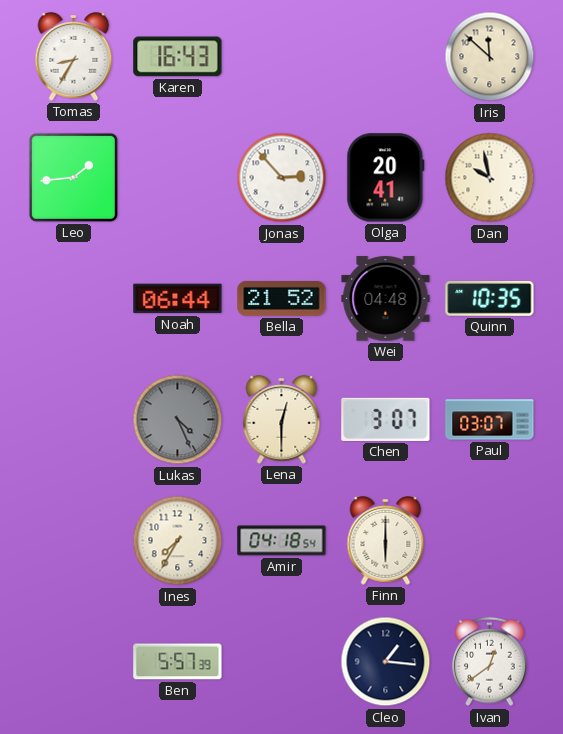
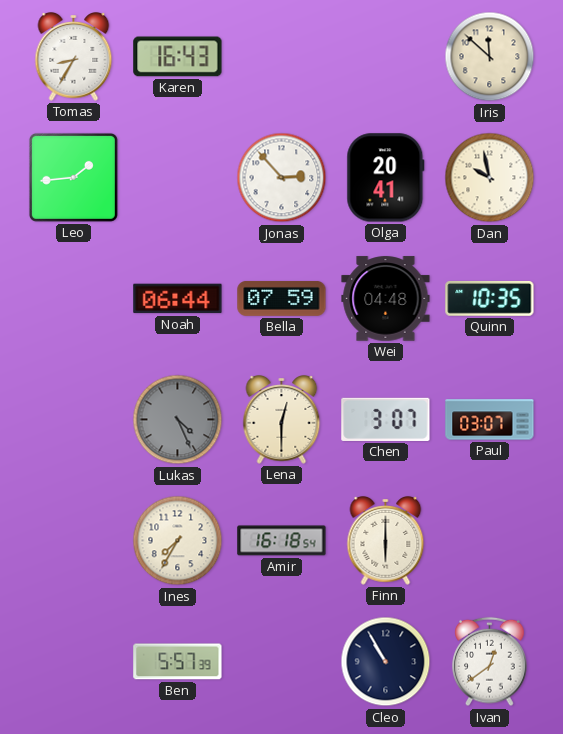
Bella: 21:52 -> 07:59 (282, 298)
Amir: 04:18 -> 16:18 (282, 541)
Cleo: 1:16 -> 10:55 (386, 662)
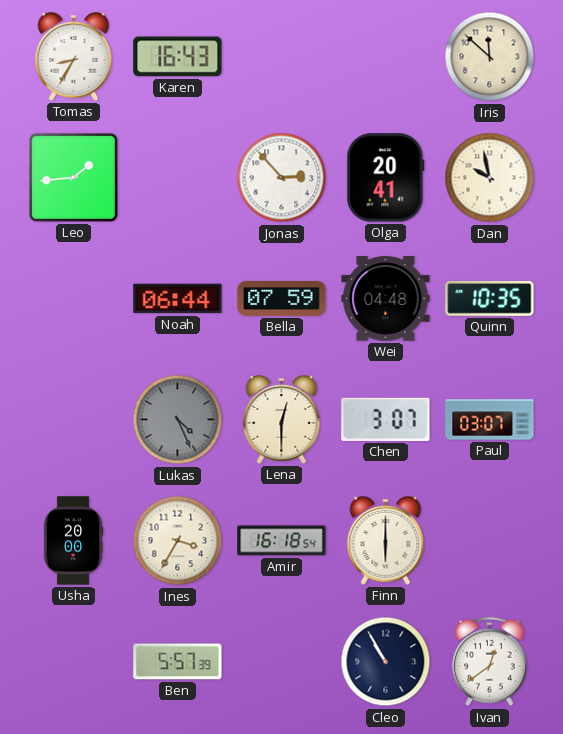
Usha: none -> 20:00 (73, 541)
Ines: 7:35 -> 3:35 (178, 541)
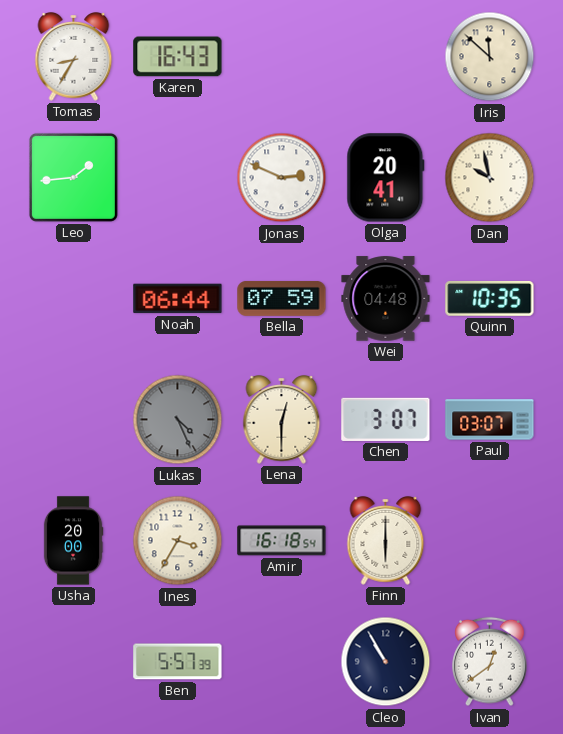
Jonas: 2:53 -> 2:49 (282, 178)
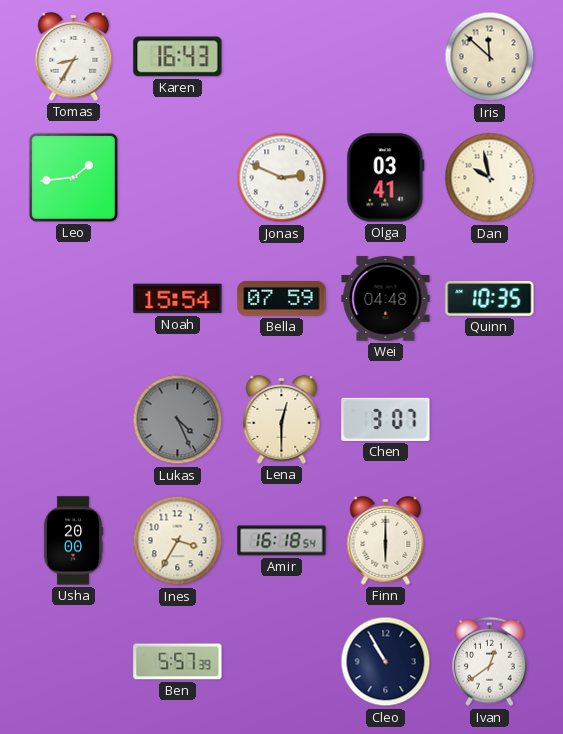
Olga: 20:41 -> 03:41 (386, 178)
Noah: 06:44 -> 15:54 (178, 299)
Paul: 03:07 -> none (490, 420)
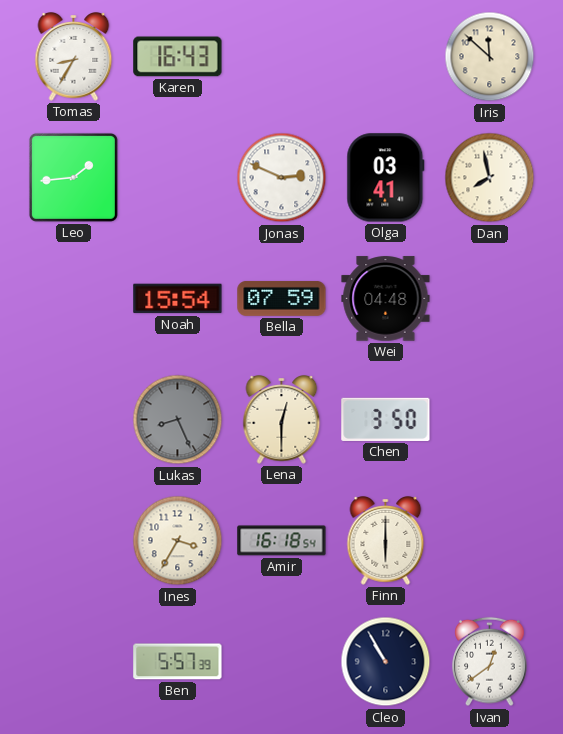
Dan: 9:58 -> 7:58 (490, 178)
Quinn: 10:35 -> none (490, 299)
Lukas: 4:26 -> 8:26 (178, 420)
Chen: 3:07 -> 3:50 (386, 419)
Usha: 20:00 -> none (73, 541)
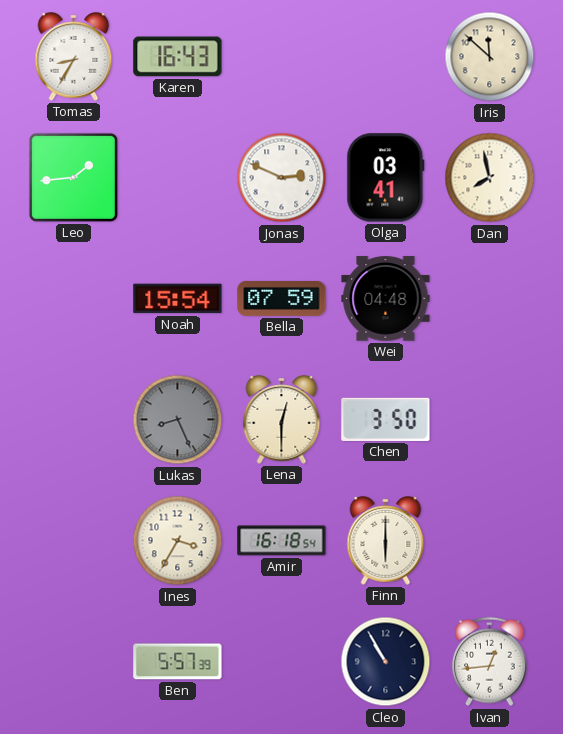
Ivan: 12:39 -> 12:44 (490, 662)
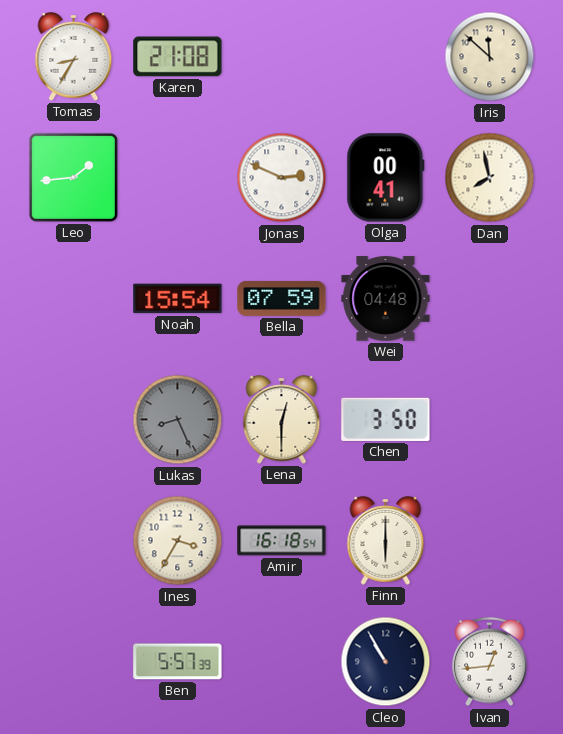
Karen: 16:43 -> 21:08 (178, 57)
Olga: 03:41 -> 00:41 (386, 178)
